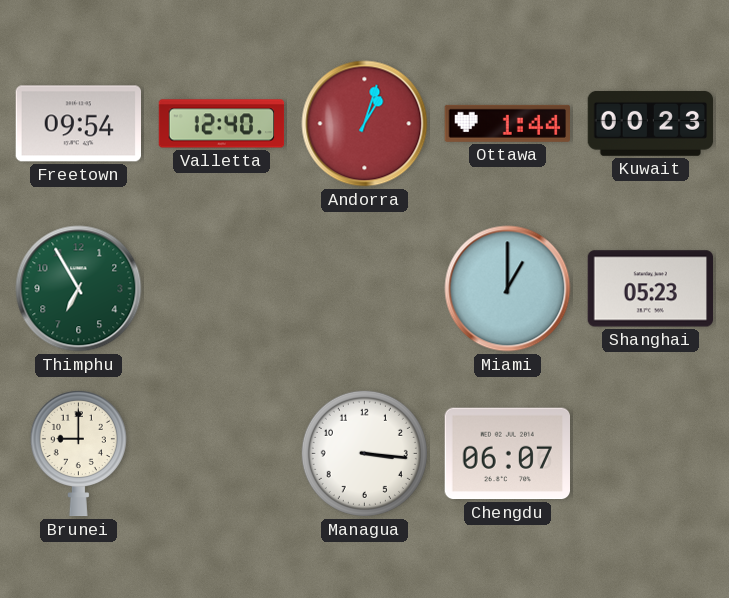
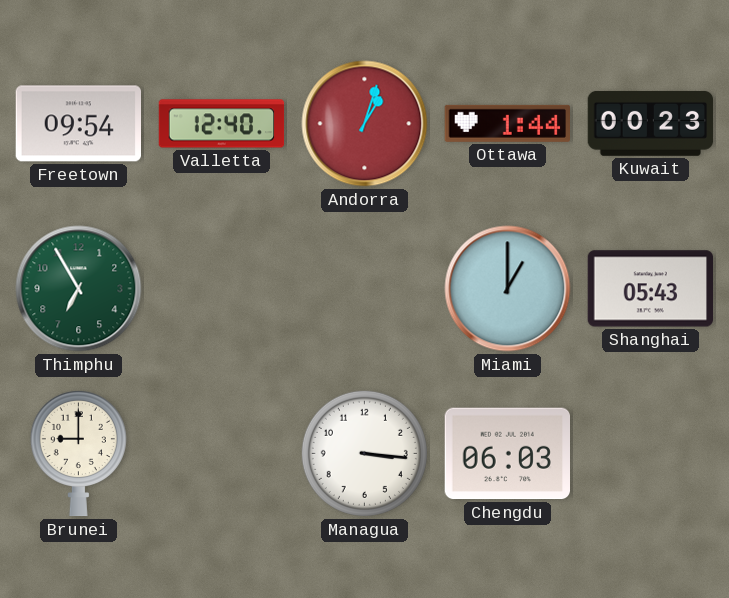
Shanghai: 05:23 -> 05:43 (651, 289)
Chengdu: 06:07 -> 06:03 (507, 454)
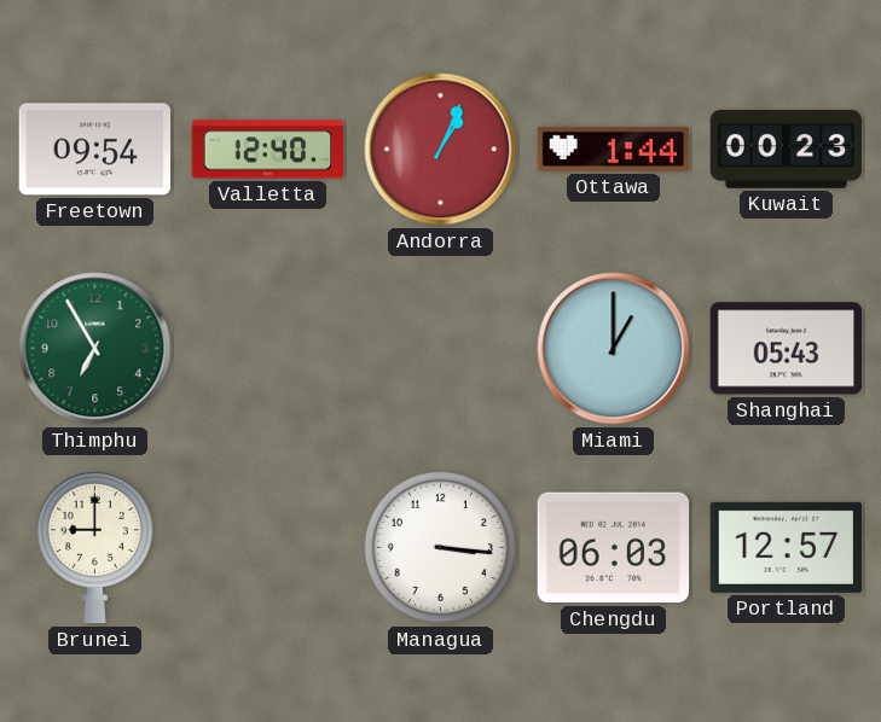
Andorra: 1:03 -> 1:04 (441, 150)
Portland: none -> 12:57 (786, 547)
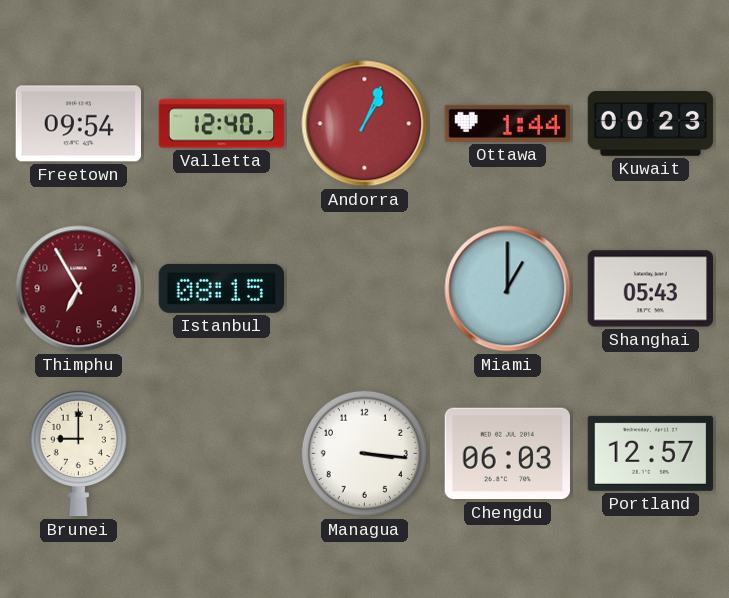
Thimphu dial: green -> burgundy (79, 289)
Istanbul: none -> 08:15 (221, 288)
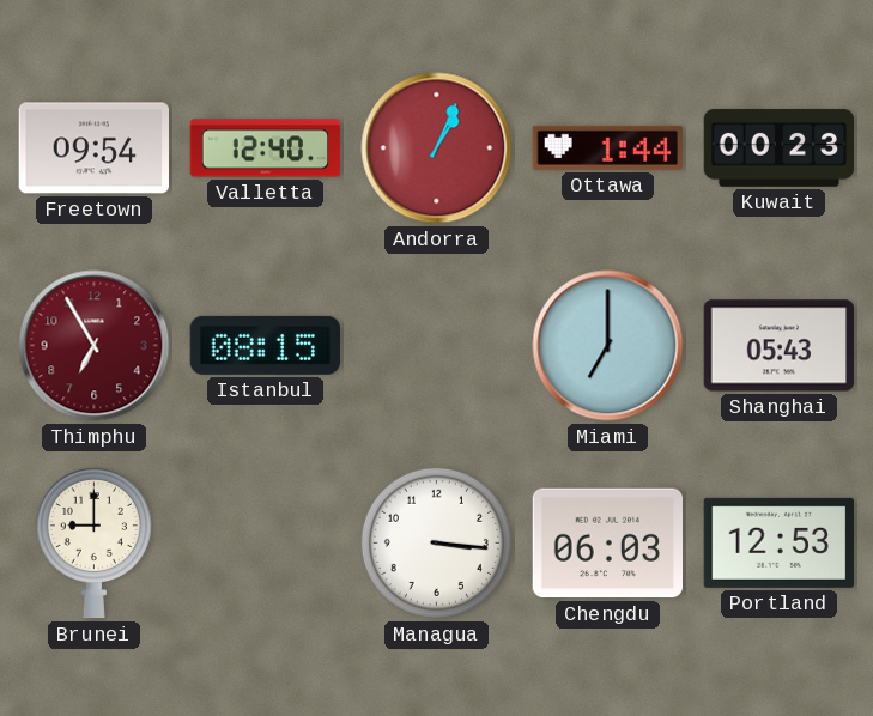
Miami: 1:00 -> 7:00 (608, 346)
Portland: 12:57 -> 12:53 (778, 542)
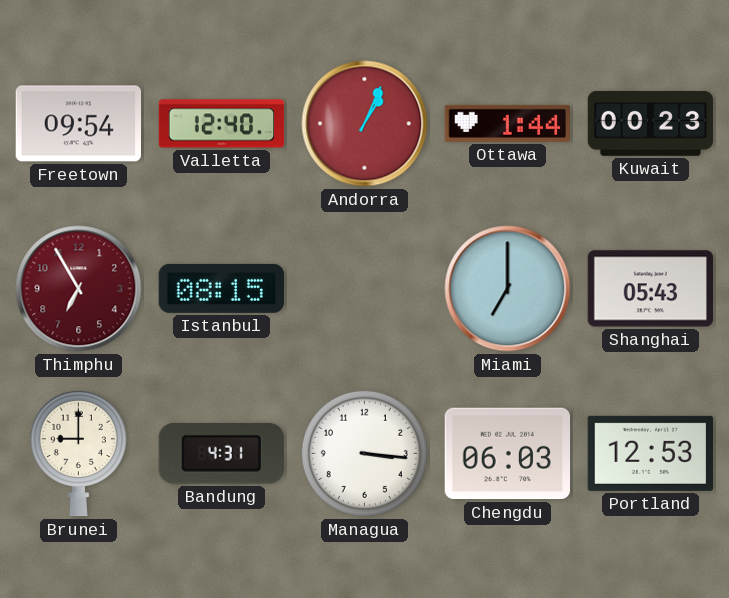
Bandung: none -> 4:31 (221, 454)
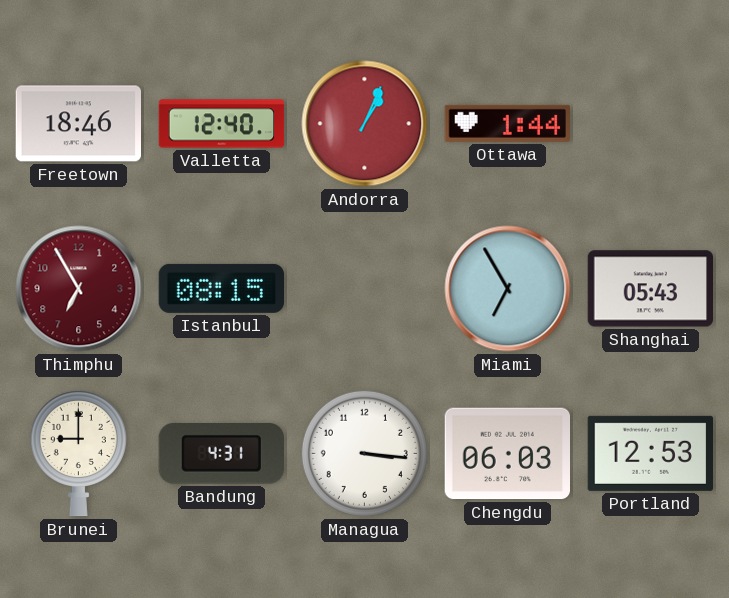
Freetown: 09:54 -> 18:46 (78, 124)
Kuwait: 00:23 -> none (651, 123)
Miami: 7:00 -> 6:55 (508, 289)
